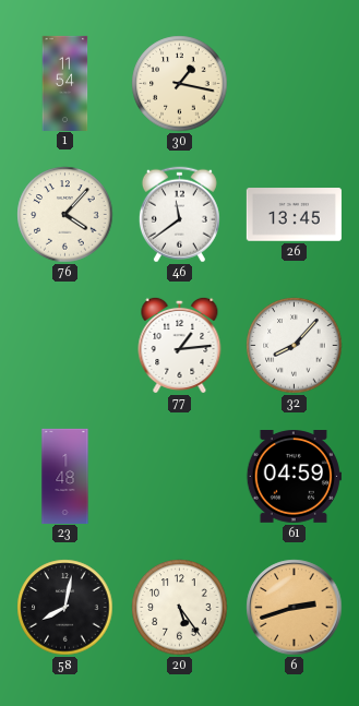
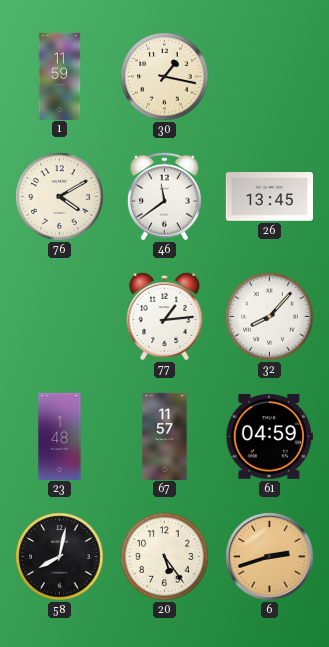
1: 11:54 -> 11:59 (60, 76)
76: 4:07 -> 4:10 (60, 197)
67: none -> 11:57 (165, 436)
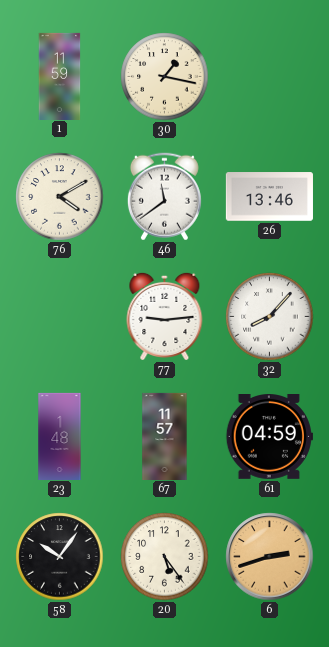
26: 13:45 -> 13:46 (269, 197)
77: 1:14 -> 9:14 (165, 316)
58: 8:02 -> 10:06 (60, 557)
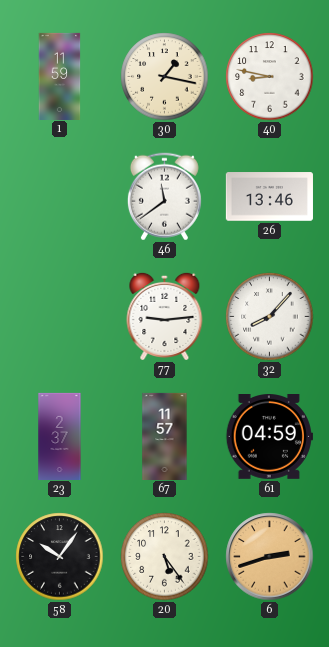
40: none -> 8:47 (270, 77)
76: 4:10 -> none (60, 197)
23: 1:48 -> 2:37 (60, 436)
